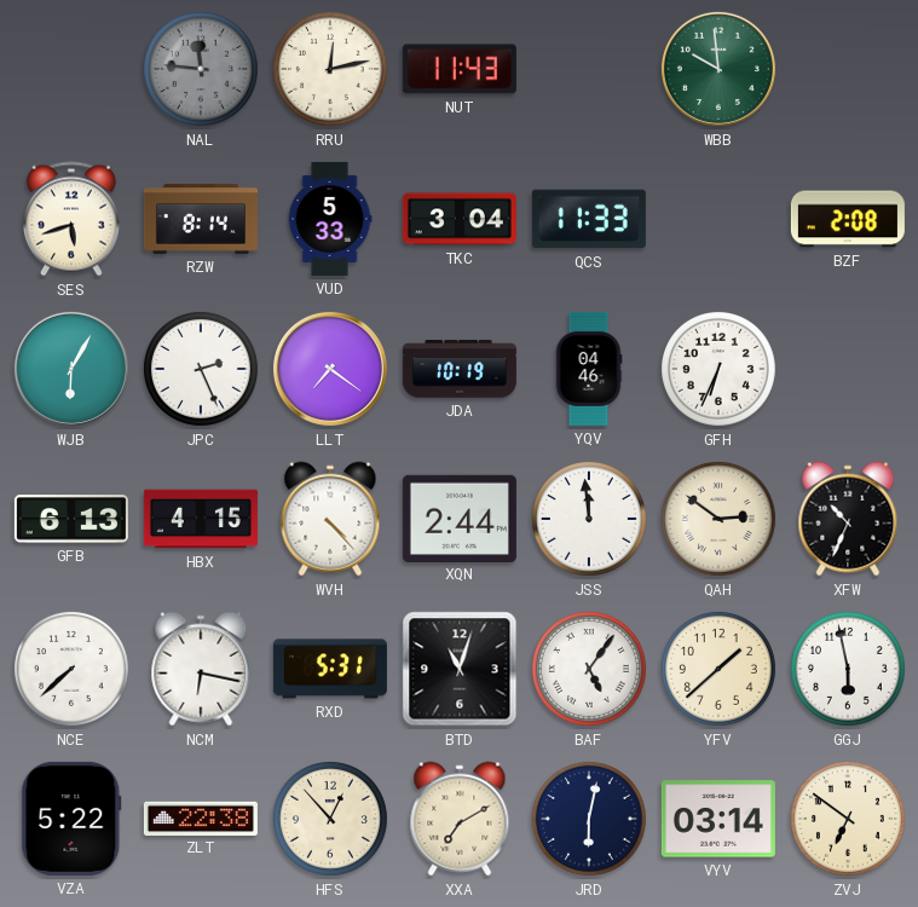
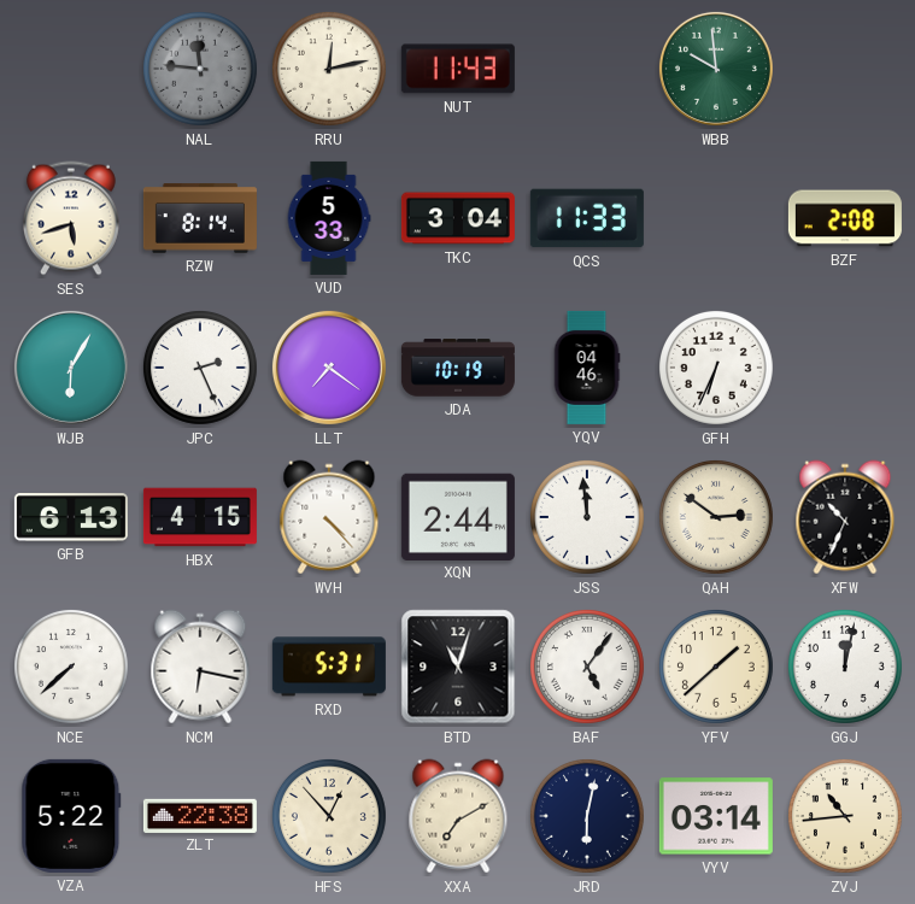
GGJ: 5:58 -> 12:02 (845, 667)
ZVJ: 6:51 -> 10:44 (845, 816)
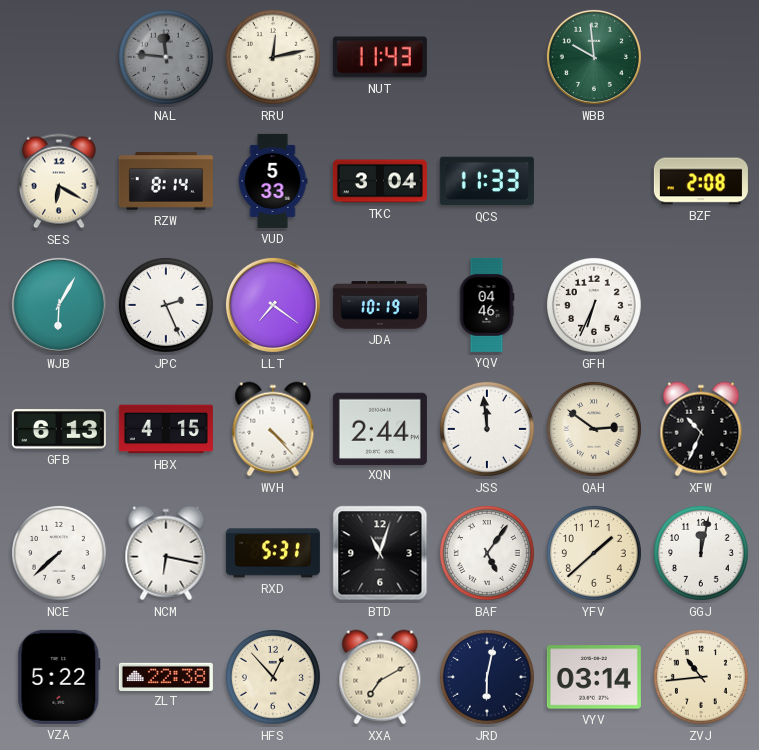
SES: 5:42 -> 6:20 (59, 181)
